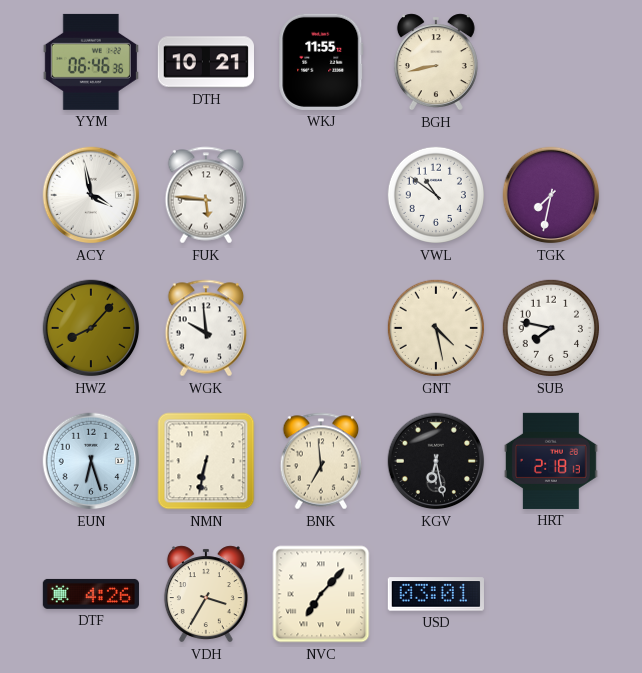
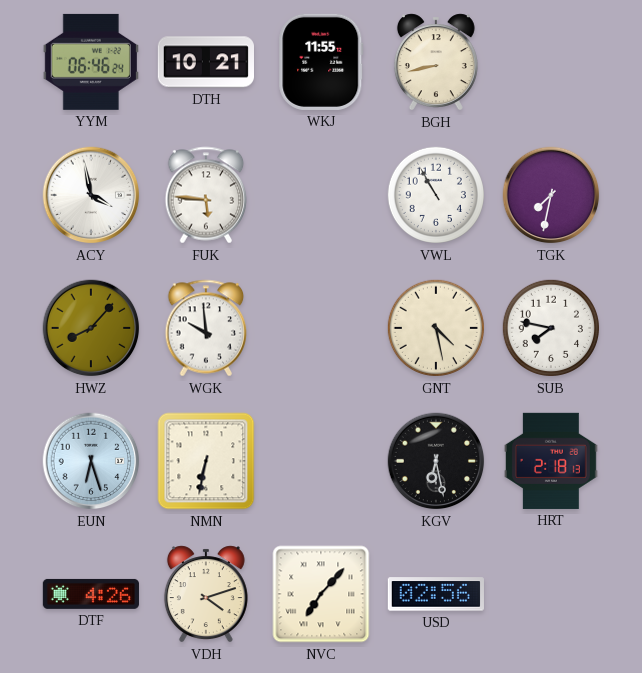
YYM: 06:46:36 -> 06:46:24 (91, 62)
VWL: 10:51 -> 10:55 (436, 195)
BNK: 6:59 -> none (321, 461)
VDH: 3:35 -> 4:12 (206, 594)
USD: 03:01 -> 02:56 (436, 594)
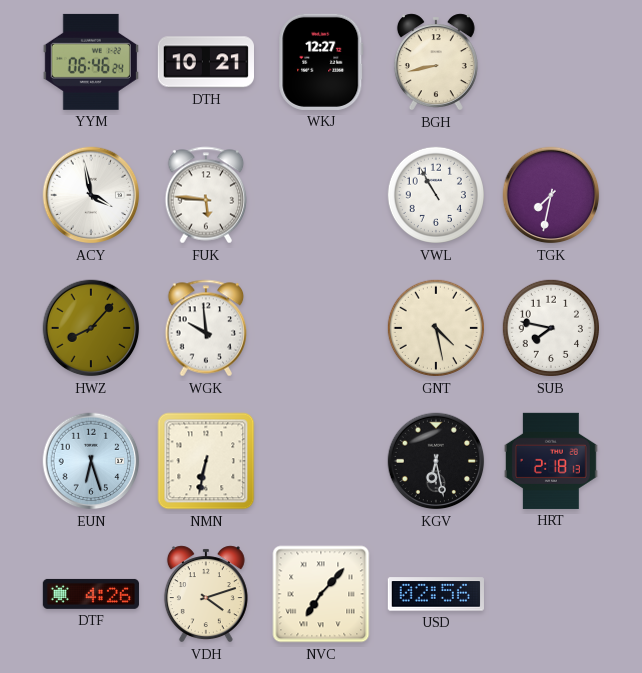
WKJ: 11:55 -> 12:27 (321, 62)
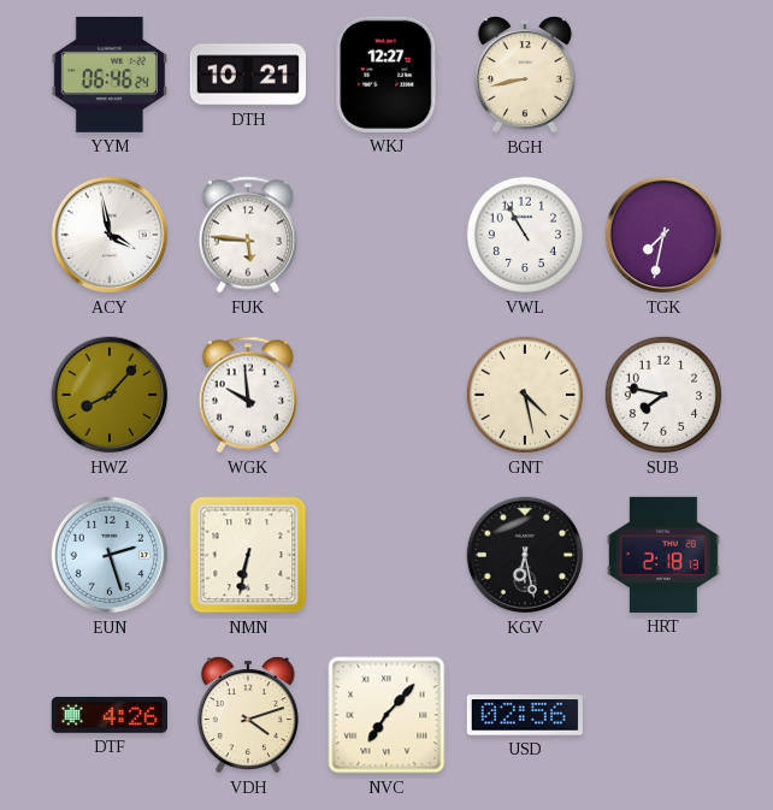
EUN: 6:27 -> 2:27 (110, 555)
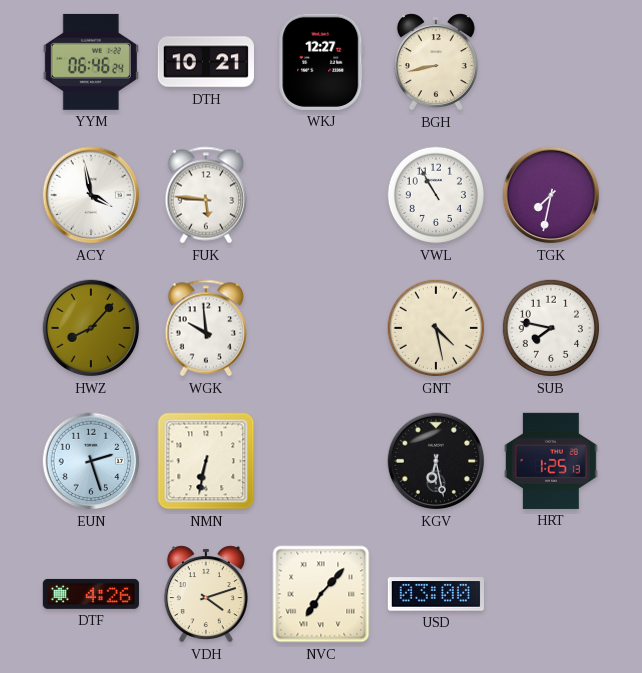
HRT: 2:18 -> 1:25 (551, 461)
USD: 02:56 -> 03:00 (436, 594)
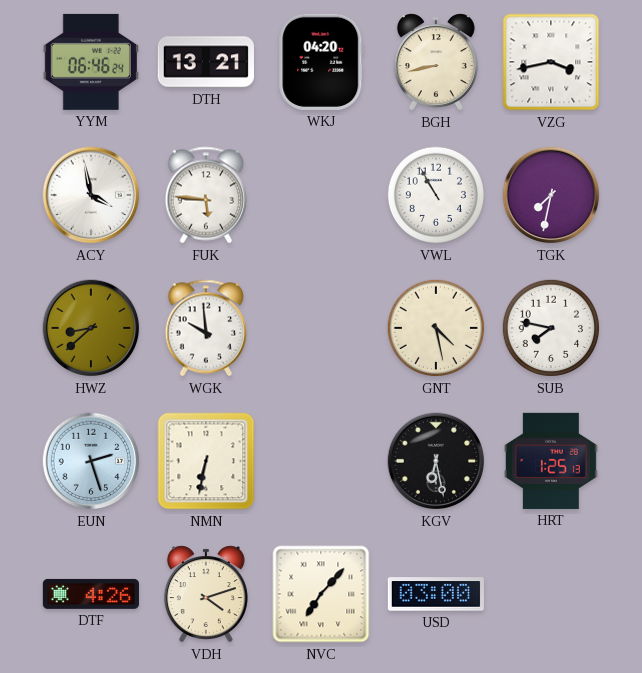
DTH: 10:21 -> 13:21 (205, 62)
WKJ: 12:27 -> 04:20 (321, 62)
VZG: none -> 3:43 (551, 62)
HWZ: 8:07 -> 8:38 (91, 328)
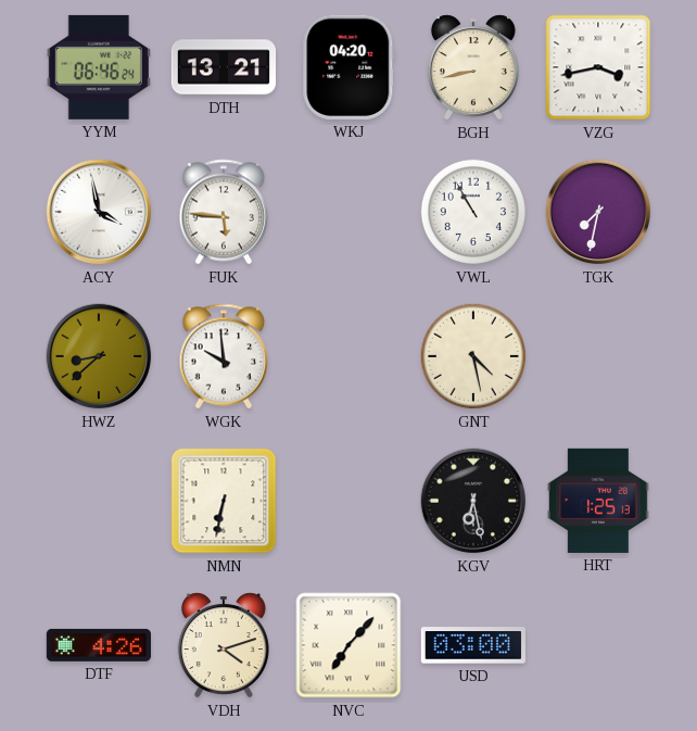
SUB: 7:47 -> none (551, 328)
EUN: 2:27 -> none (91, 461)
